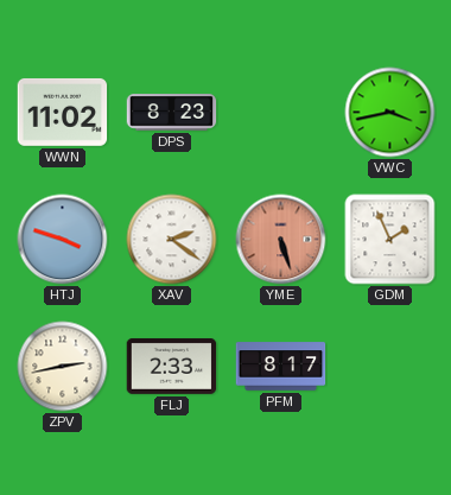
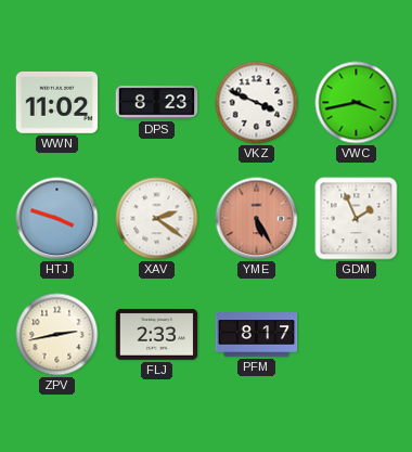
VKZ: none -> 3:49 (257, 103)
YME: 5:27 -> 5:25 (257, 219)
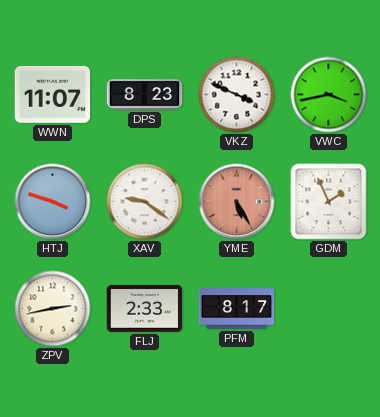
WWN: 11:02 -> 11:07 (53, 95)
XAV: 2:21 -> 9:21 (145, 202)
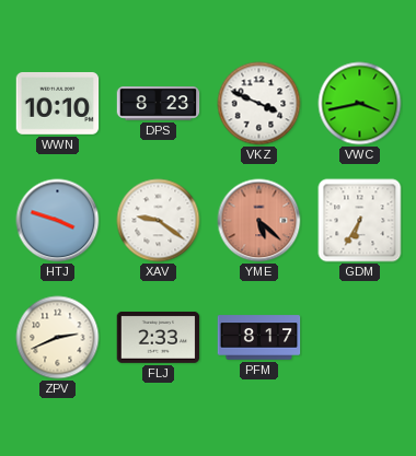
WWN: 11:07 -> 10:10 (58, 104)
YME: 5:25 -> 5:22 (259, 221)
GDM: 1:56 -> 6:35 (360, 221)
ZPV: 2:43 -> 2:41 (58, 338)
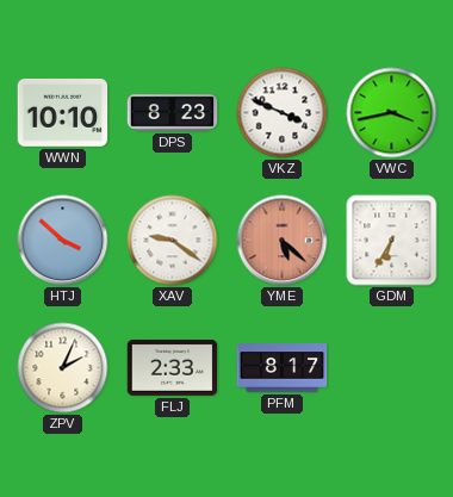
HTJ: 3:48 -> 3:52 (63, 241)
ZPV: 2:41 -> 2:04 (63, 368)
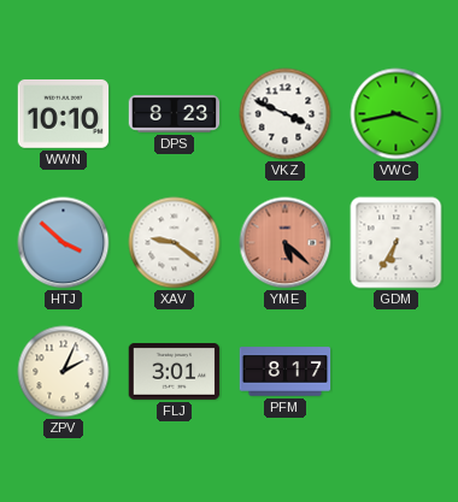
FLJ: 2:33 -> 3:01 (175, 371)
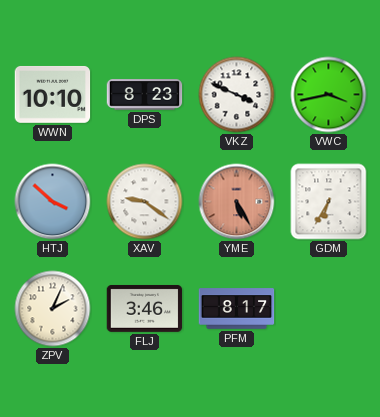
YME: 5:22 -> 5:25 (237, 202)
FLJ: 3:01 -> 3:46 (145, 308)
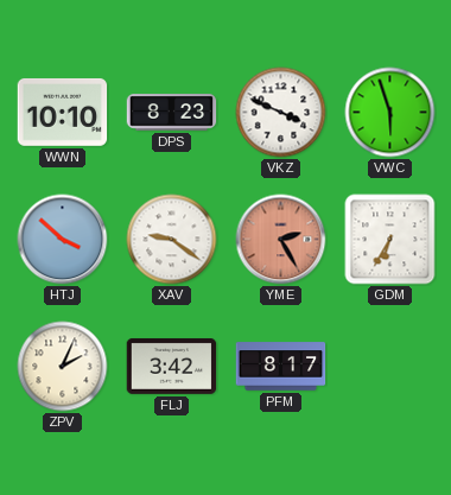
VWC: 3:43 -> 5:57 (390, 113)
YME: 5:25 -> 2:25 (281, 240)
FLJ: 3:46 -> 3:42 (172, 366)
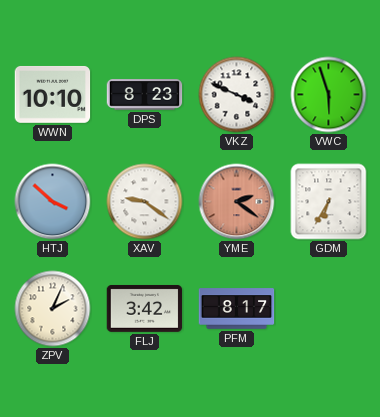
YME: 2:25 -> 2:21 (237, 202)
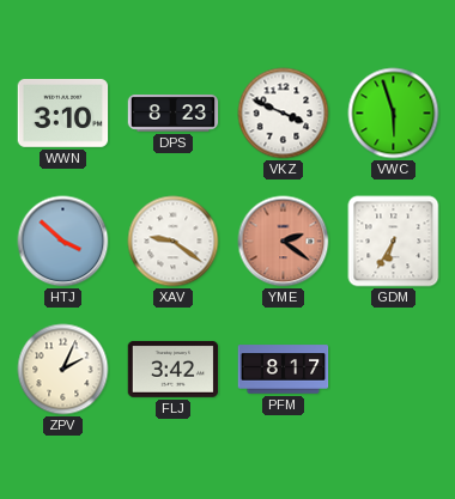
WWN: 10:10 -> 3:10 (63, 114)
